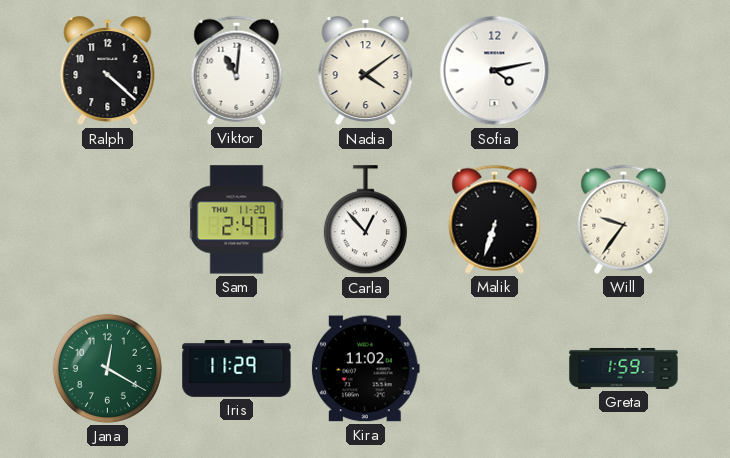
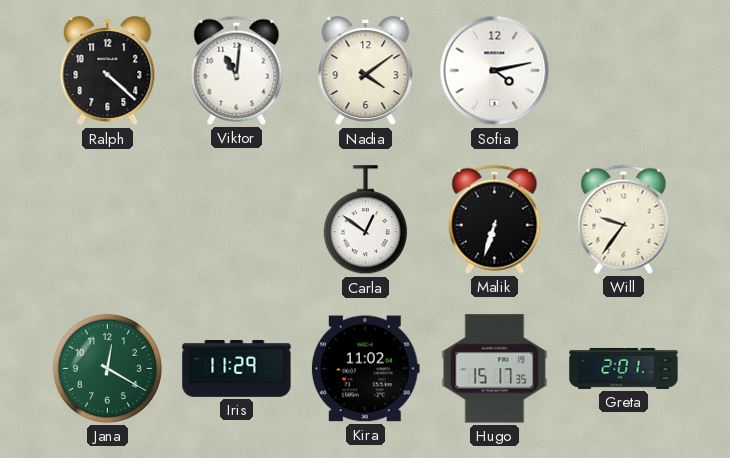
Sam: 2:47 -> none (237, 220)
Carla: 12:53 -> 12:51 (365, 220)
Hugo: none -> 15:17 (495, 369)
Greta: 1:59 -> 2:01 (624, 368)
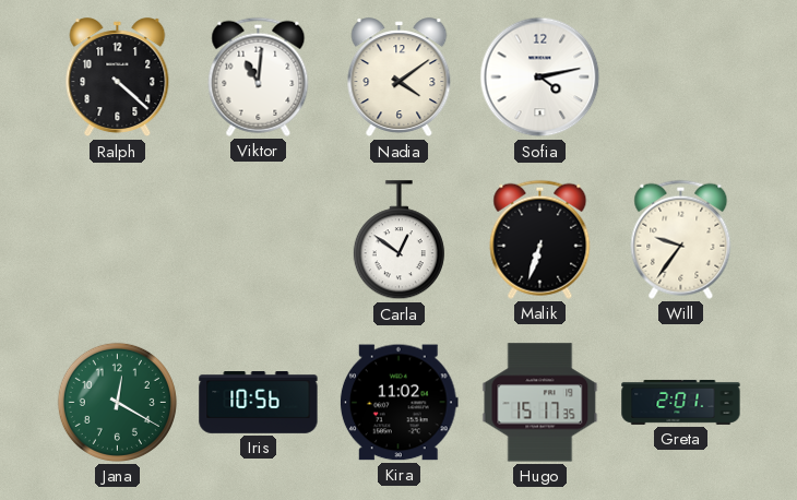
Iris: 11:29 -> 10:56 (259, 403)
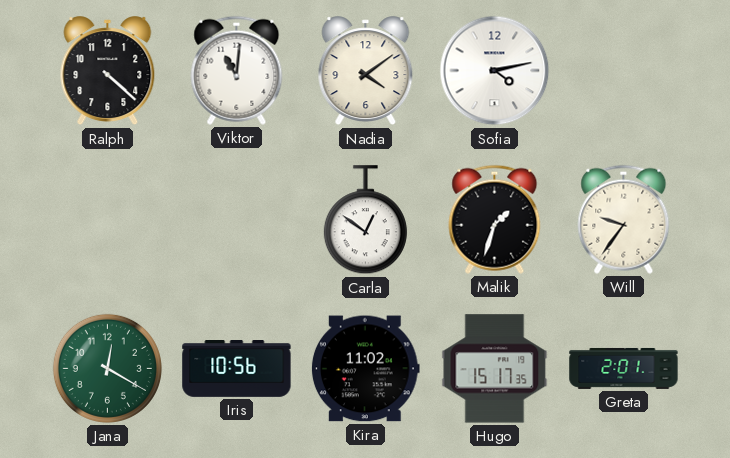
Malik: 6:33 -> 1:33 (495, 219)
